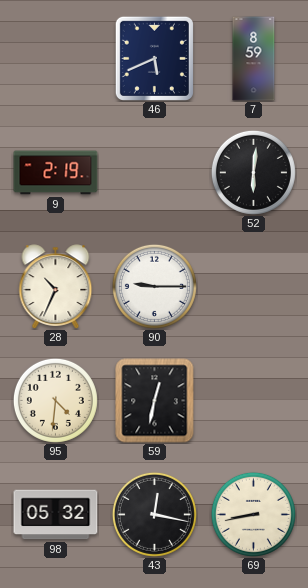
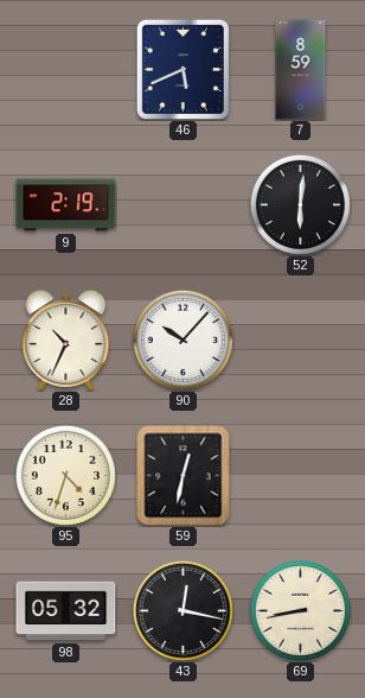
90: 9:15 -> 10:07 (182, 340)
95: 4:31 -> 4:33 (65, 475)
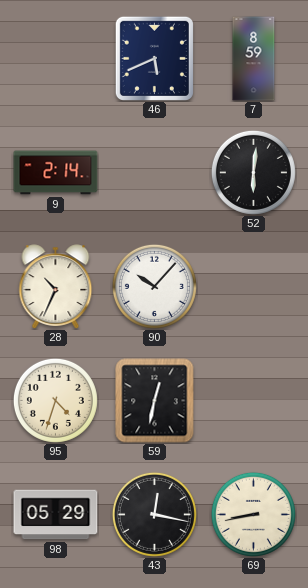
9: 2:19 -> 2:14 (56, 173)
98: 05:32 -> 05:29 (56, 515)
